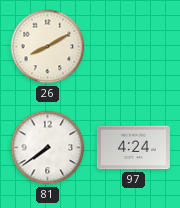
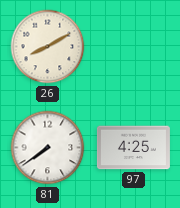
97: 4:24 -> 4:25 (133, 148)
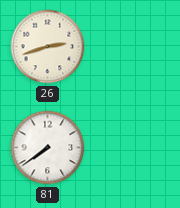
26: 8:10 -> 2:42 (48, 47)
97: 4:25 -> none (133, 148)
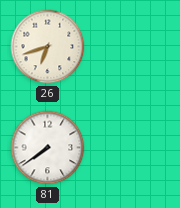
26: 2:42 -> 6:42 (48, 47)
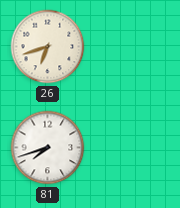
81: 7:39 -> 7:42 (48, 148)
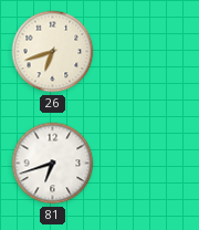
81: 7:42 -> 6:42 (53, 164)
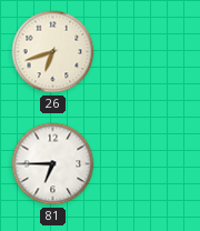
81: 6:42 -> 6:45 (53, 164)
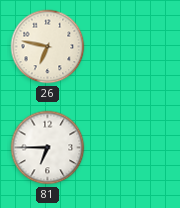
26: 6:42 -> 6:47 (48, 47)
